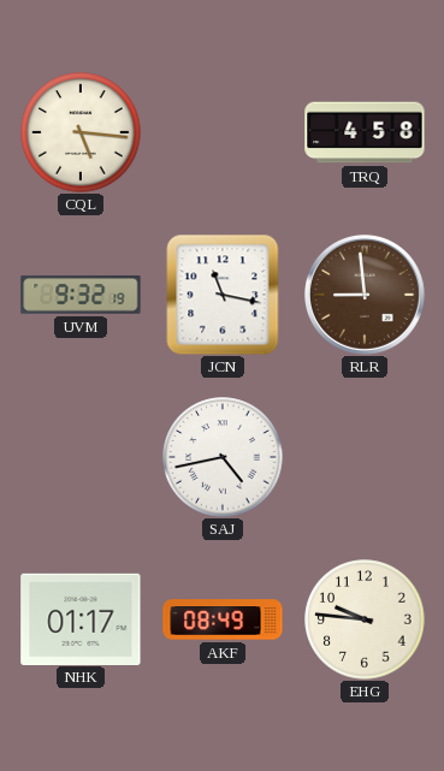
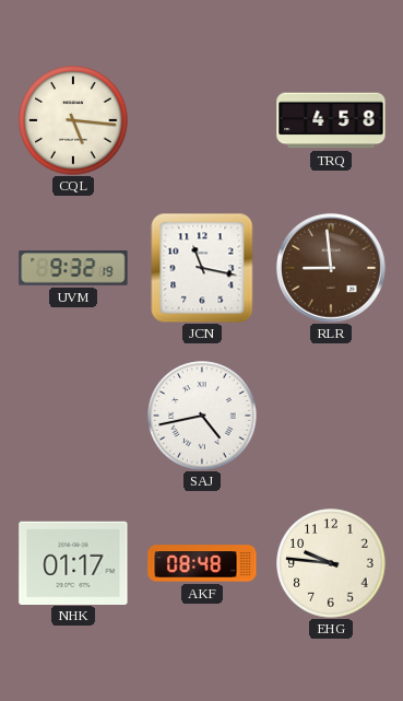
AKF: 08:49 -> 08:48 (202, 563)
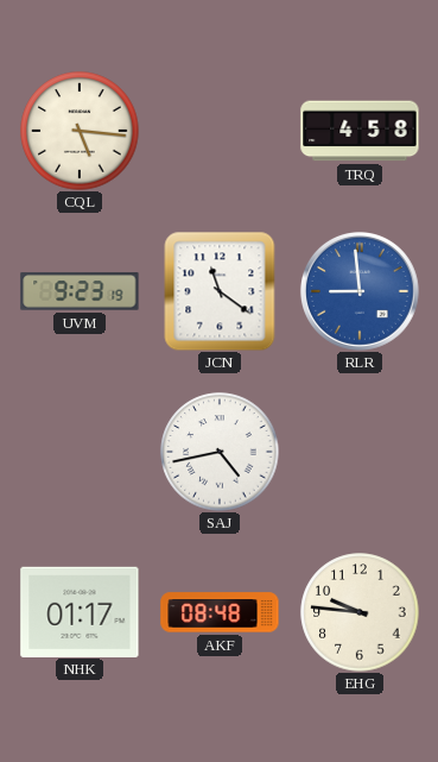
UVM: 9:32 -> 9:23 (80, 291)
JCN: 11:17 -> 11:21 (220, 291)
RLR dial: brown -> blue (360, 291)
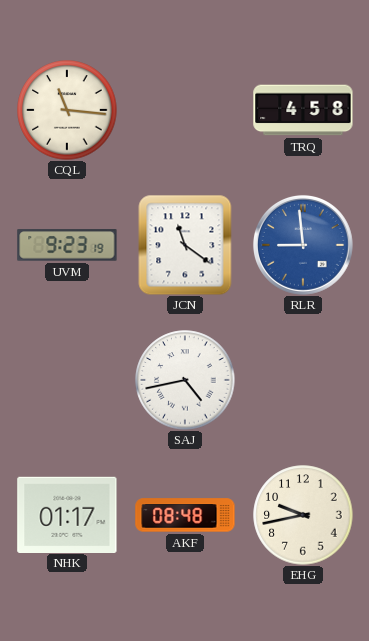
CQL: 5:16 -> 11:16 (67, 110)
EHG: 9:46 -> 9:43 (303, 515)
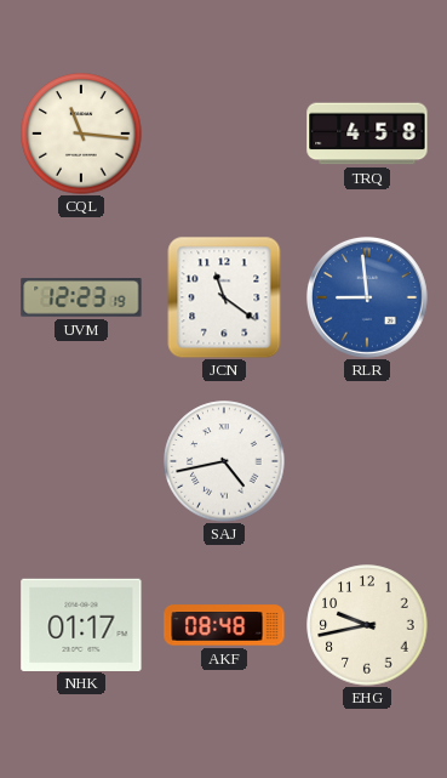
UVM: 9:23 -> 12:23 (81, 297)
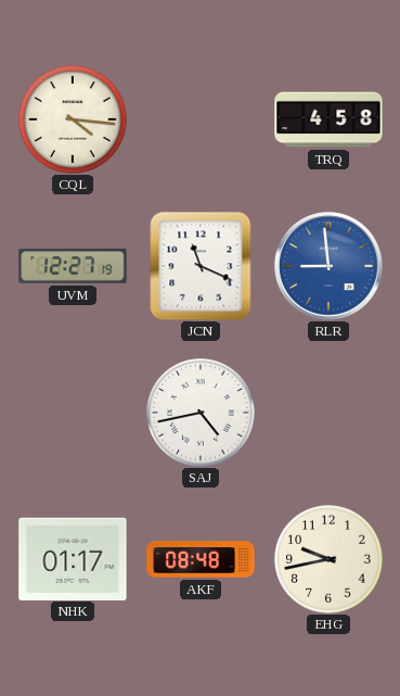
CQL: 11:16 -> 4:16 (73, 119)
UVM: 12:23 -> 12:27 (73, 266)
JCN: 11:21 -> 11:19 (201, 266)
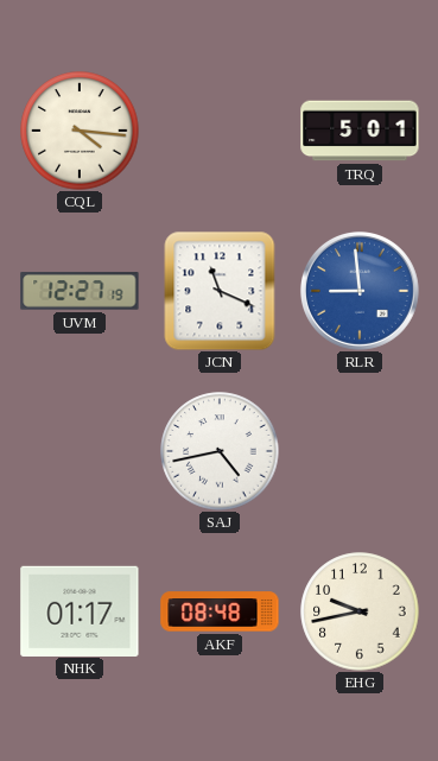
TRQ: 4:58 -> 5:01 (360, 131)
